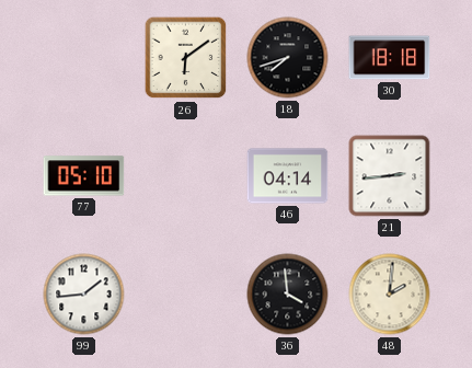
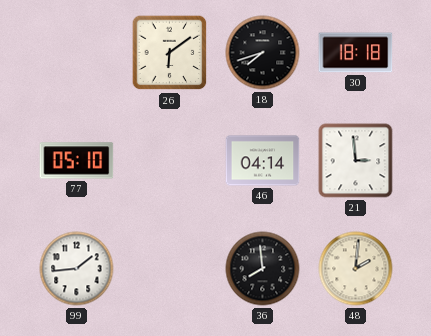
21: 2:44 -> 2:59 (356, 161)
36: 3:59 -> 7:59 (263, 269)
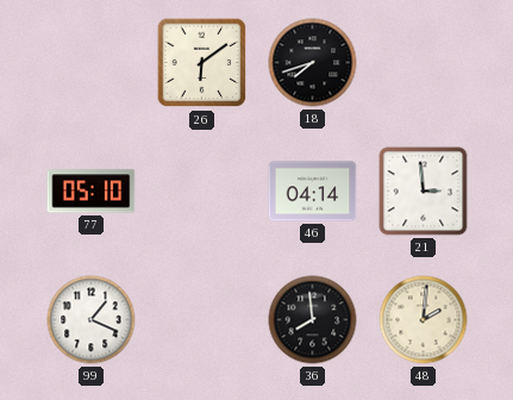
30: 18:18 -> none (356, 53)
99: 1:44 -> 1:19 (92, 320)
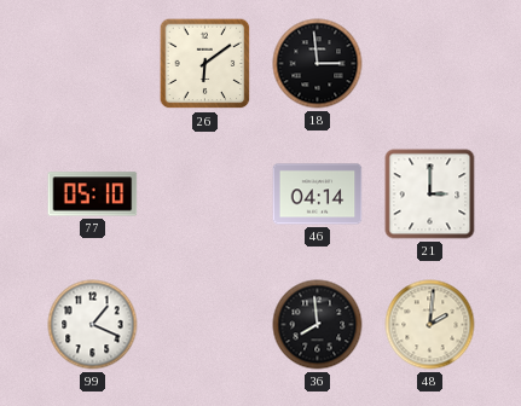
18: 7:42 -> 2:59 (318, 64)
21: 2:59 -> 3:00 (430, 195)
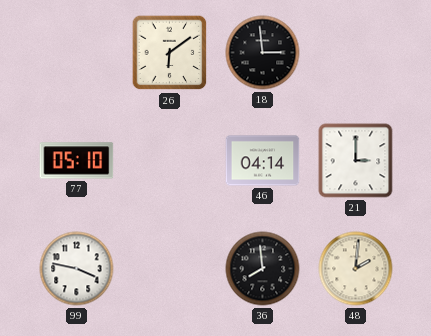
99: 1:19 -> 3:47 (77, 269)
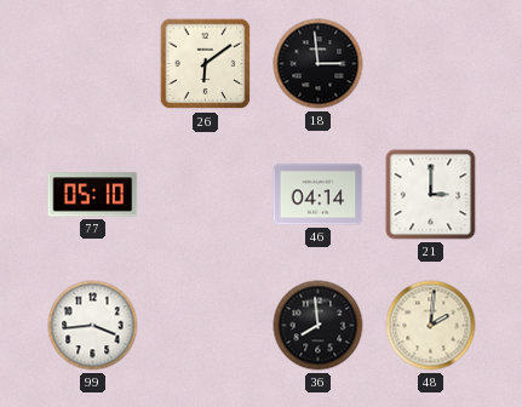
99: 3:47 -> 3:44 (93, 326)
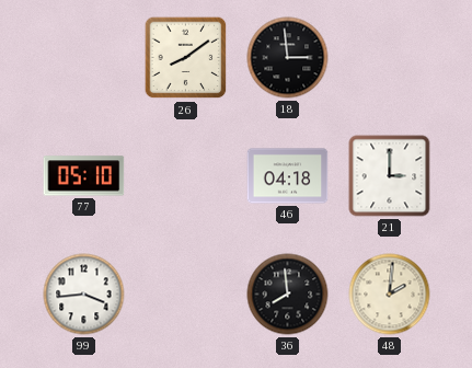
26: 6:09 -> 8:09 (186, 58)
46: 04:14 -> 04:18 (288, 176)
